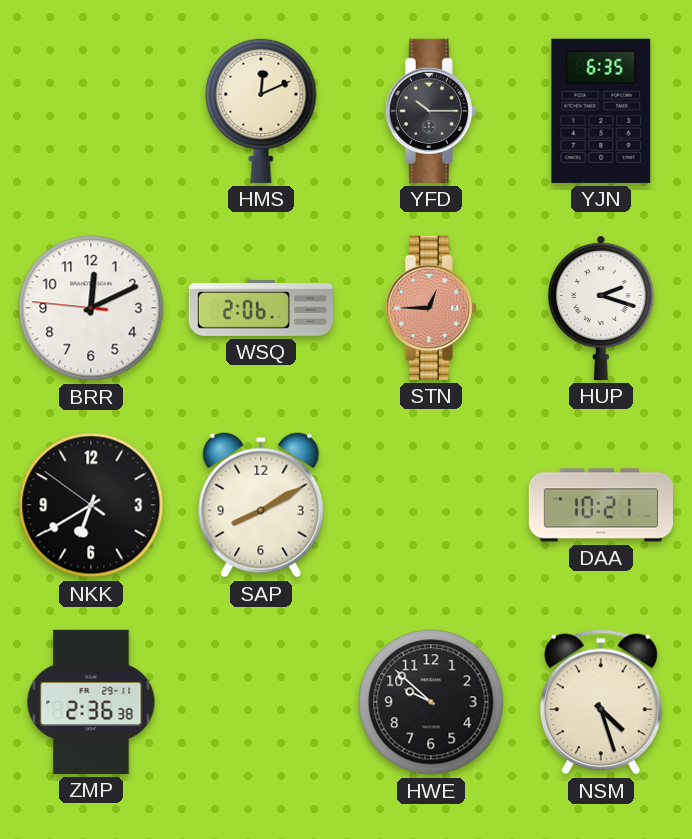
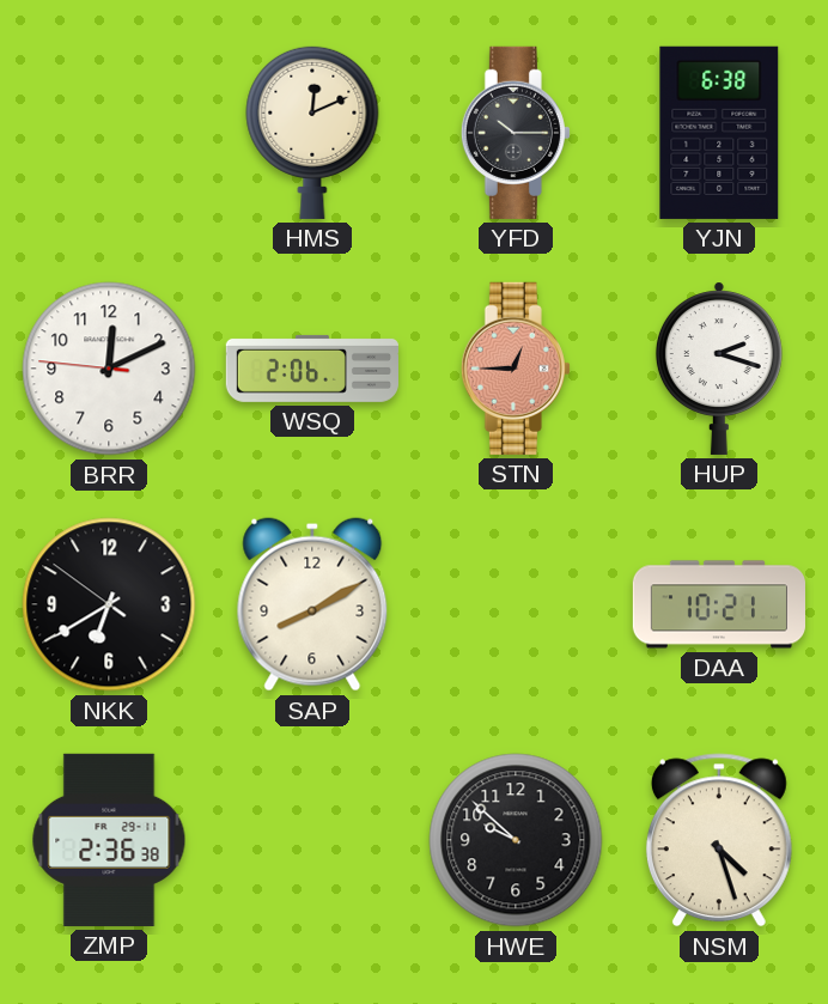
YJN: 6:35 -> 6:38 (719, 133)
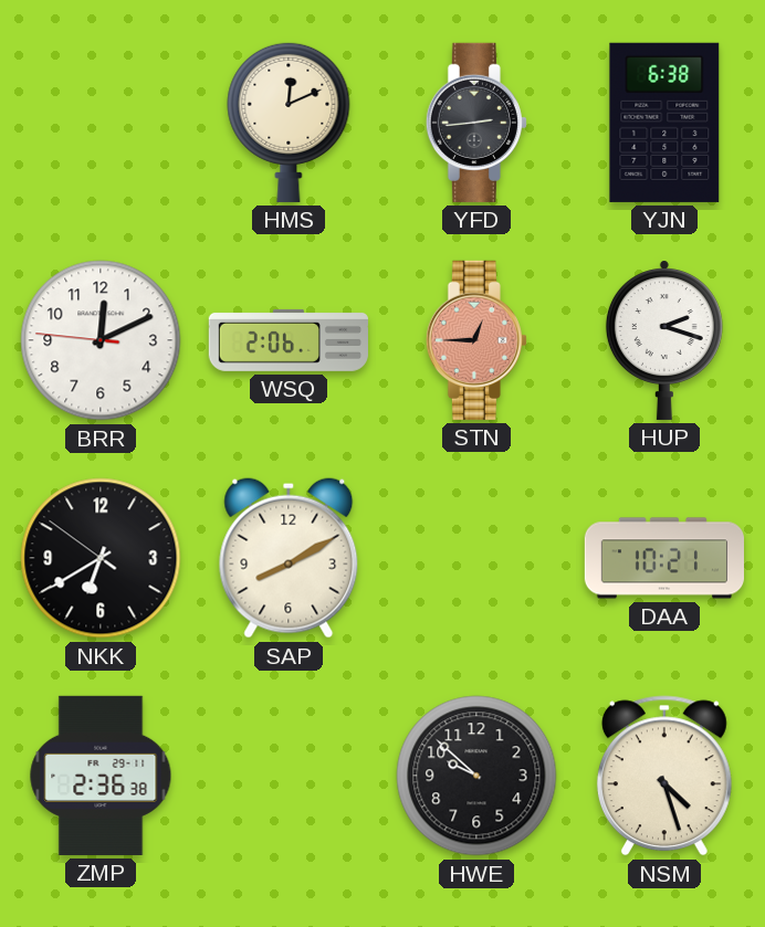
YFD: 10:15 -> 2:44 (476, 123)
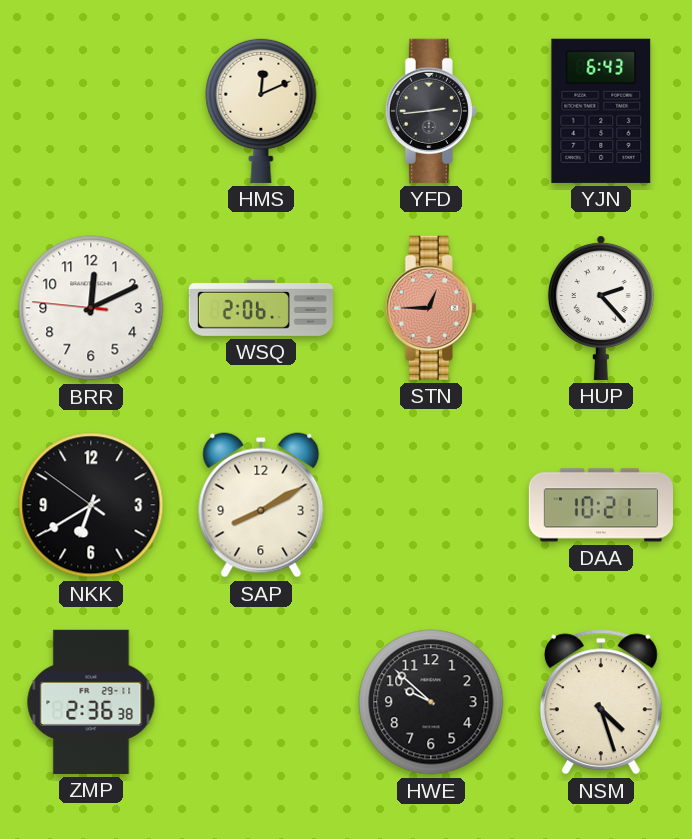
YJN: 6:38 -> 6:43 (601, 111)
HUP: 2:18 -> 2:23 (601, 308)
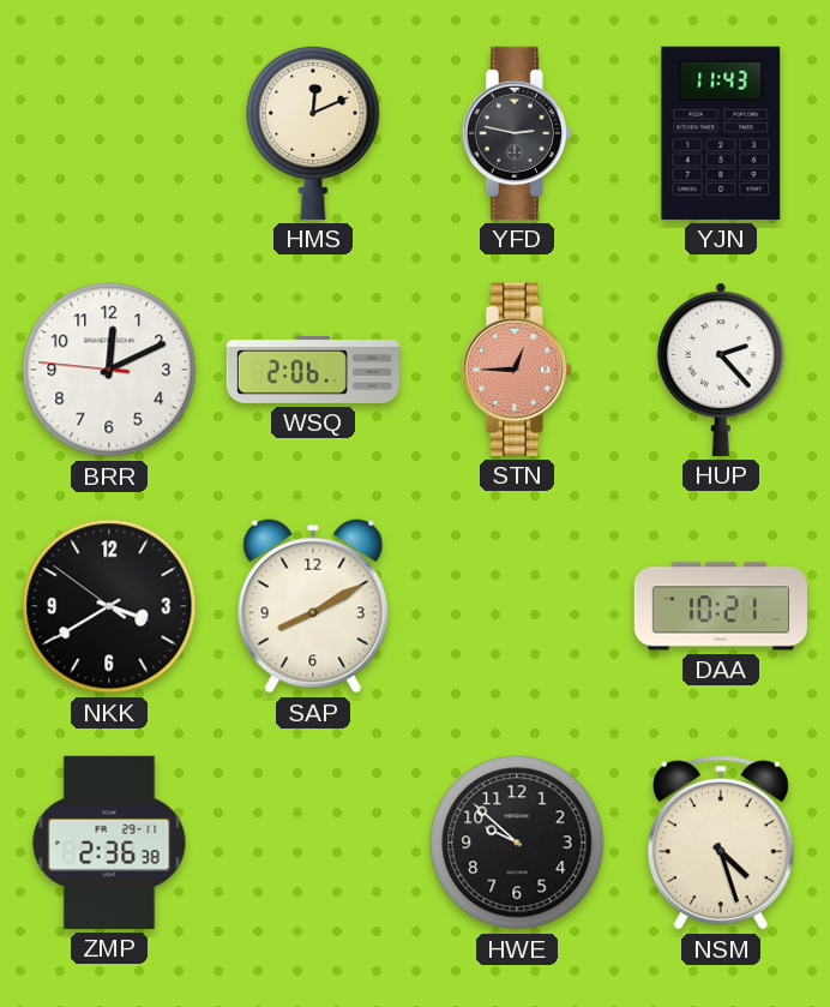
YFD: 2:44 -> 2:47 (517, 133)
YJN: 6:43 -> 11:43 (721, 133)
NKK: 6:39 -> 3:39 (109, 606)
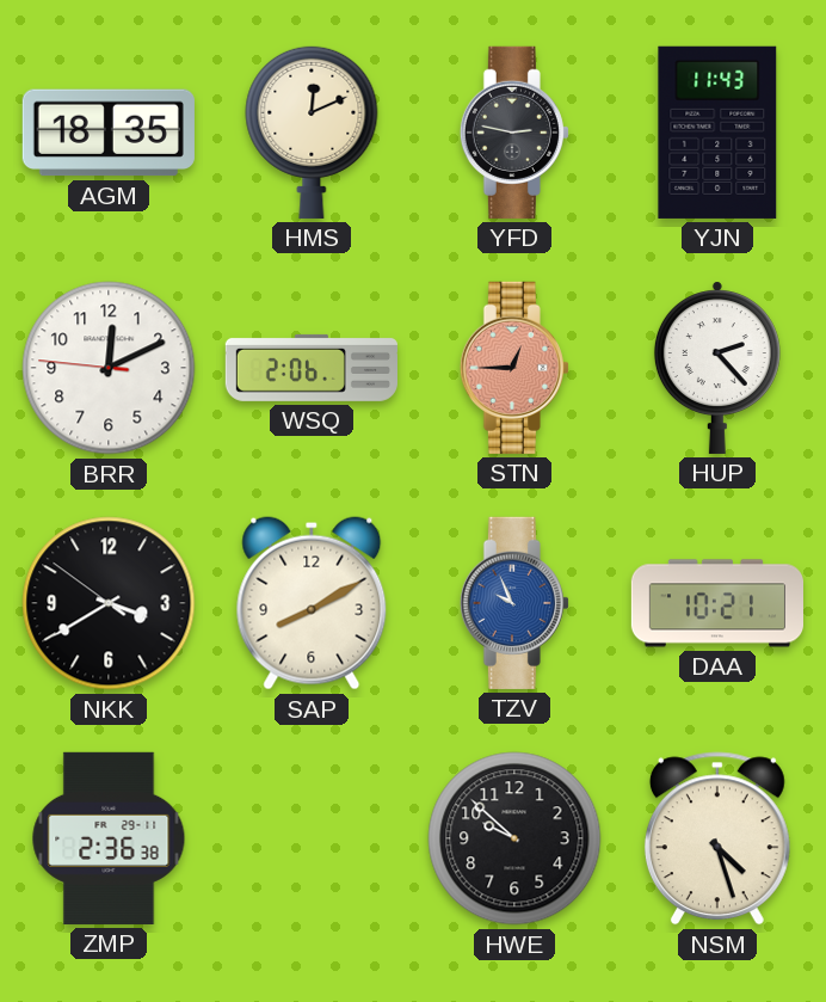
AGM: none -> 18:35 (109, 133)
TZV: none -> 9:56 (514, 603)
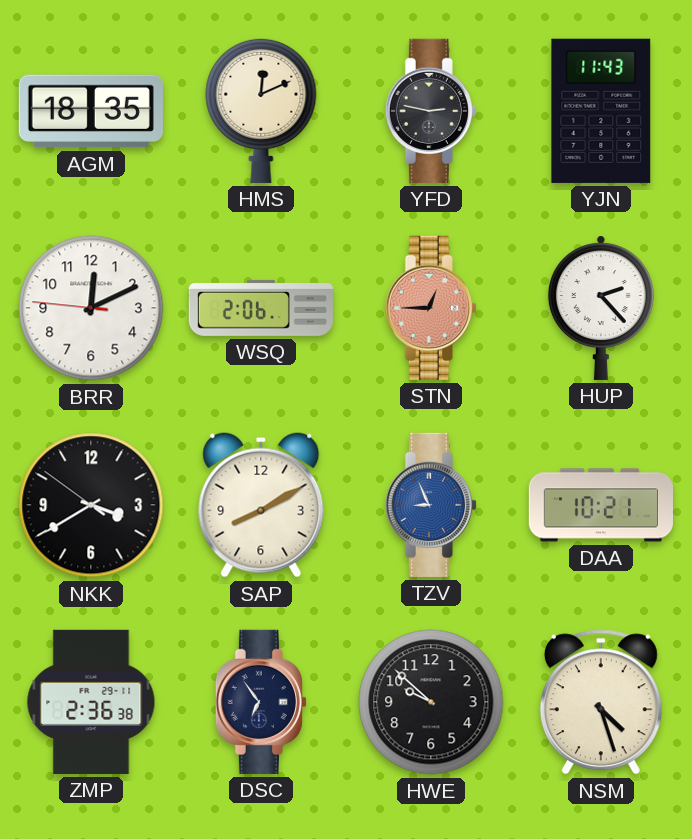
TZV: 9:56 -> 8:56 (431, 505)
DSC: none -> 6:54 (261, 702)
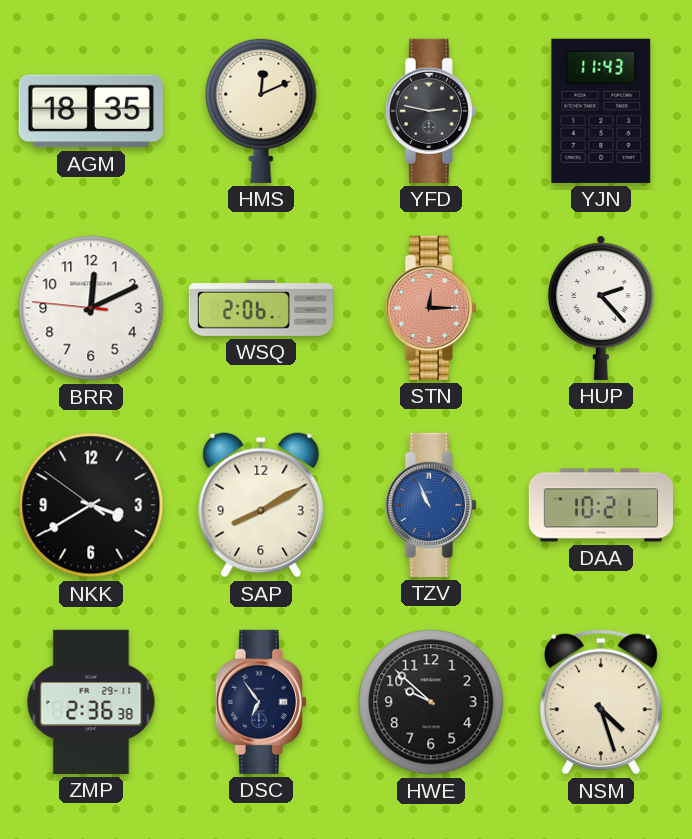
STN: 12:45 -> 12:15 (431, 308)
TZV: 8:56 -> 10:56 (431, 505)
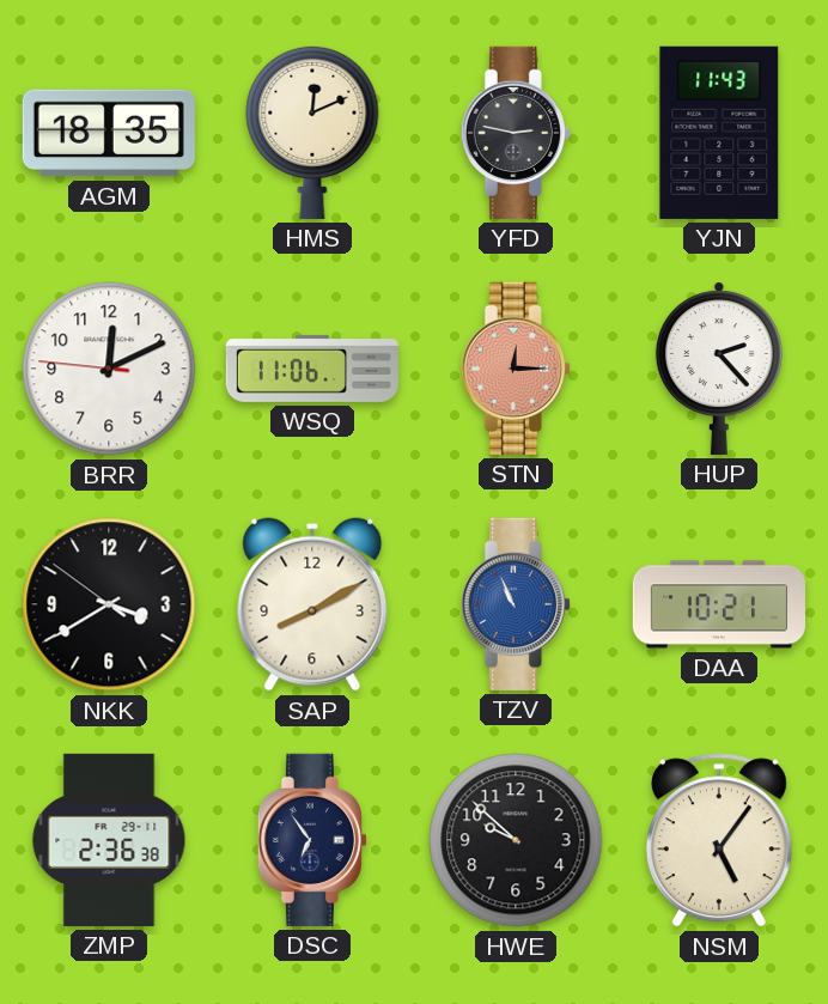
WSQ: 2:06 -> 11:06 (312, 369)
NSM: 4:27 -> 5:06 (719, 840)
